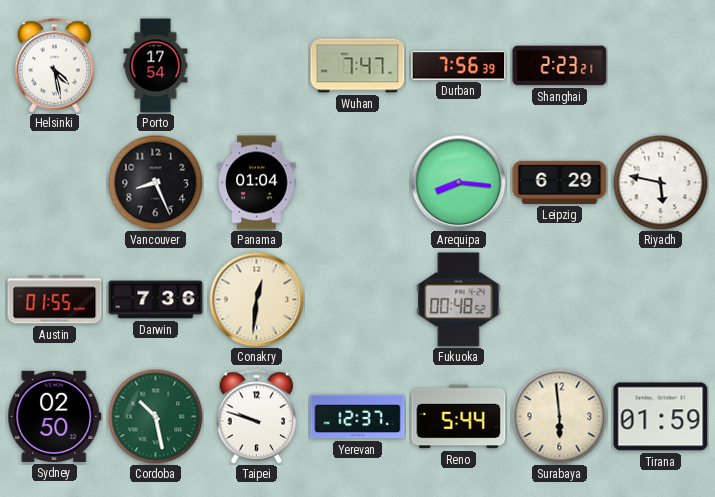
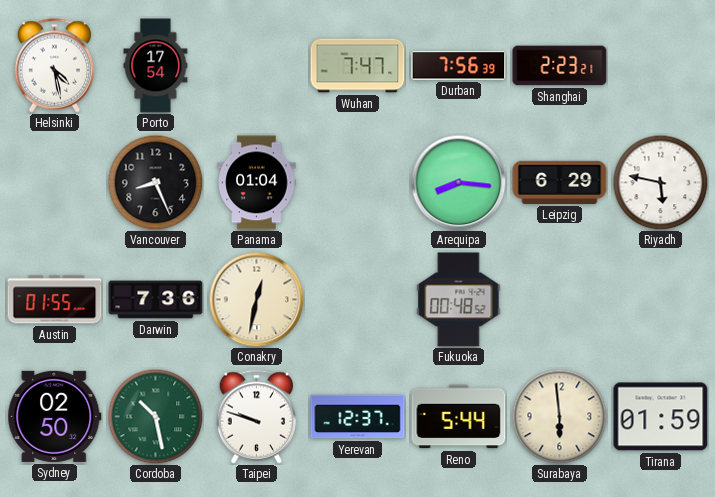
Conakry: 12:31 -> 12:32 (256, 299)
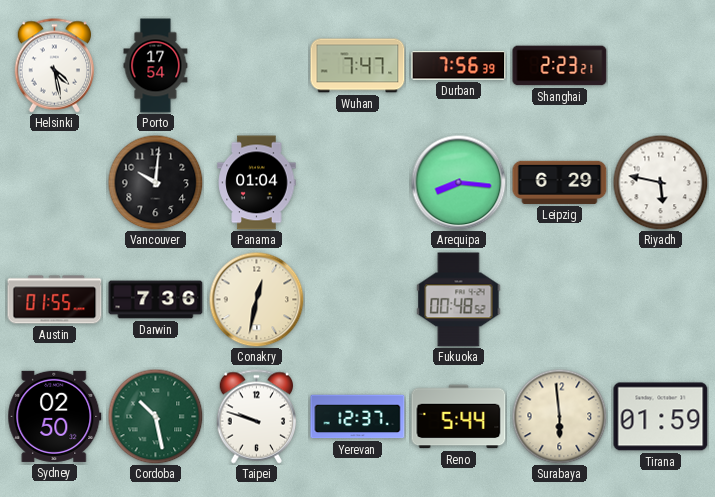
Vancouver: 8:26 -> 10:01 (155, 182)
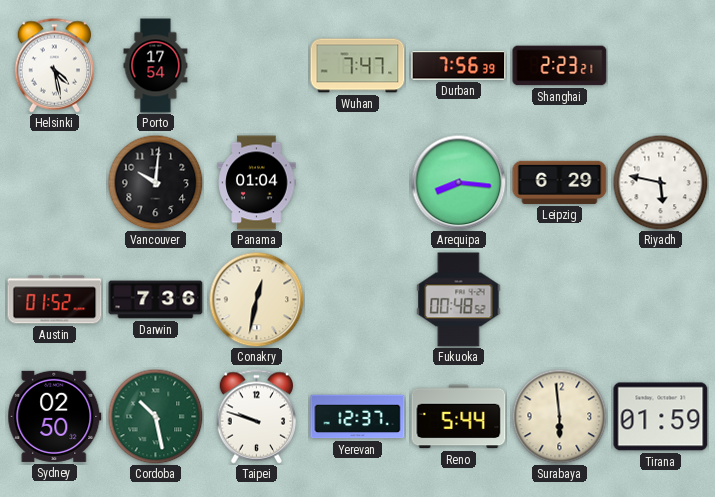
Austin: 01:55 -> 01:52 (55, 300)
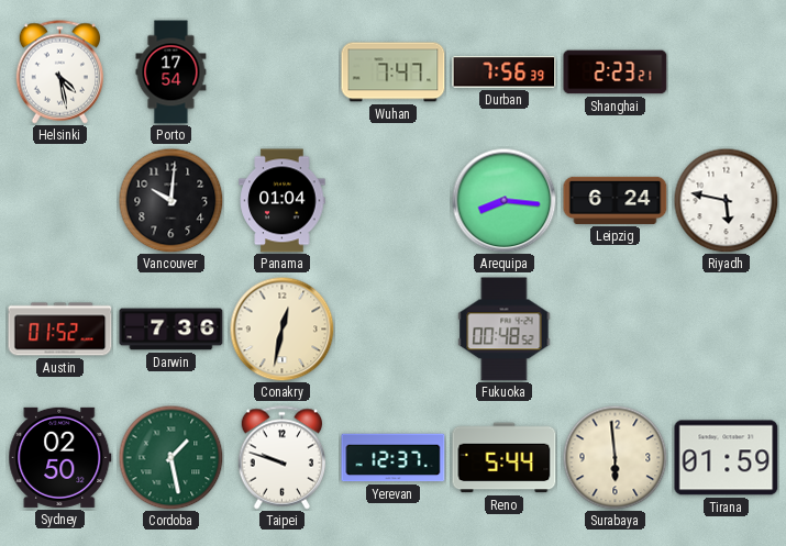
Leipzig: 6:29 -> 6:24 (616, 200)
Cordoba: 10:28 -> 1:28 (170, 457)
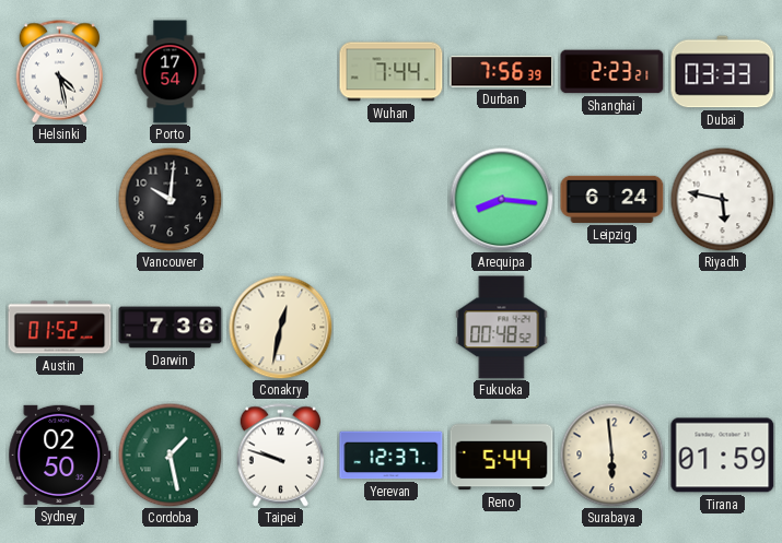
Wuhan: 7:47 -> 7:44 (392, 72)
Dubai: none -> 03:33 (723, 72)
Panama: 01:04 -> none (283, 201)
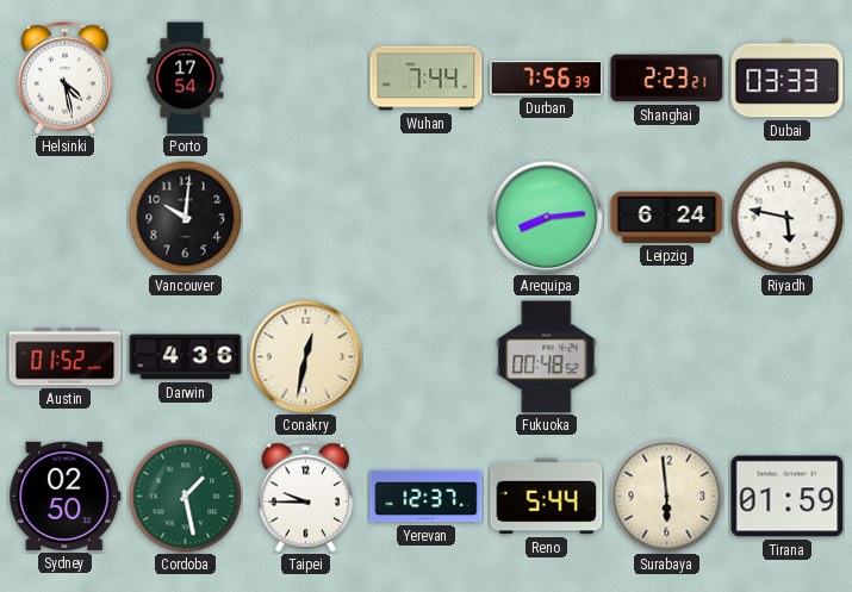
Arequipa: 8:16 -> 8:14 (546, 217)
Darwin: 7:36 -> 4:36 (186, 357)
Taipei: 9:48 -> 9:45 (306, 497)
